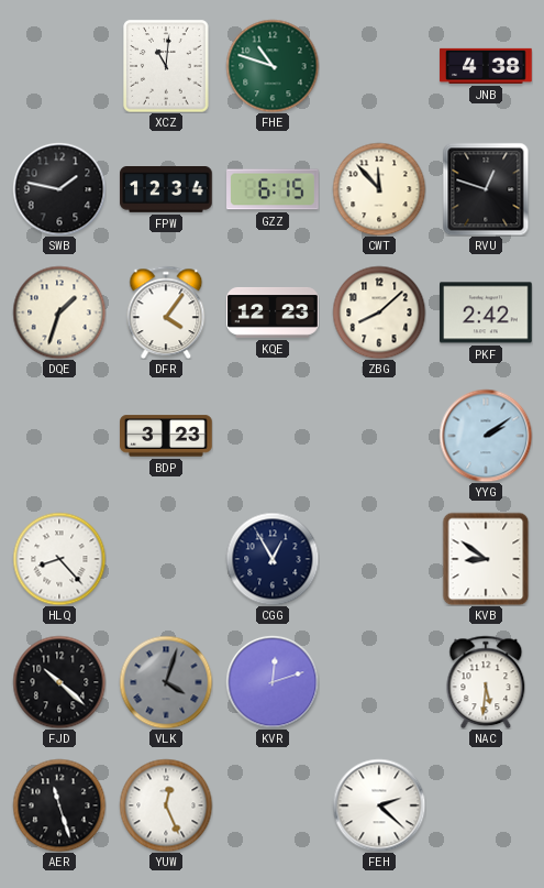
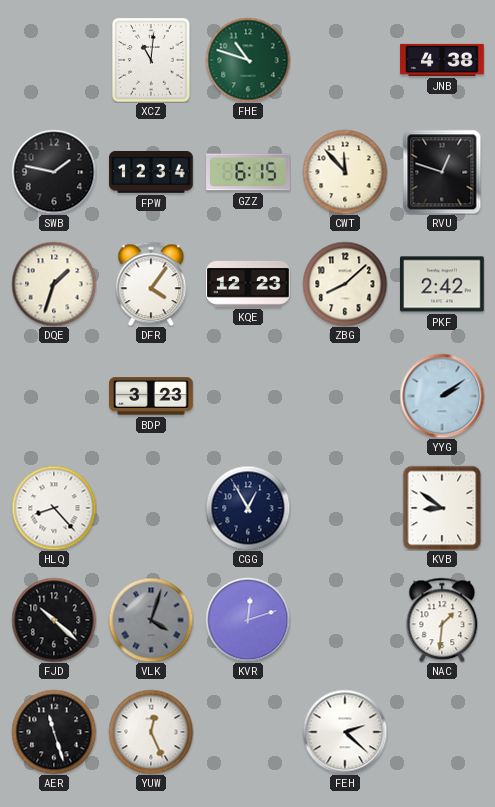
NAC: 5:31 -> 1:31 (442, 620)
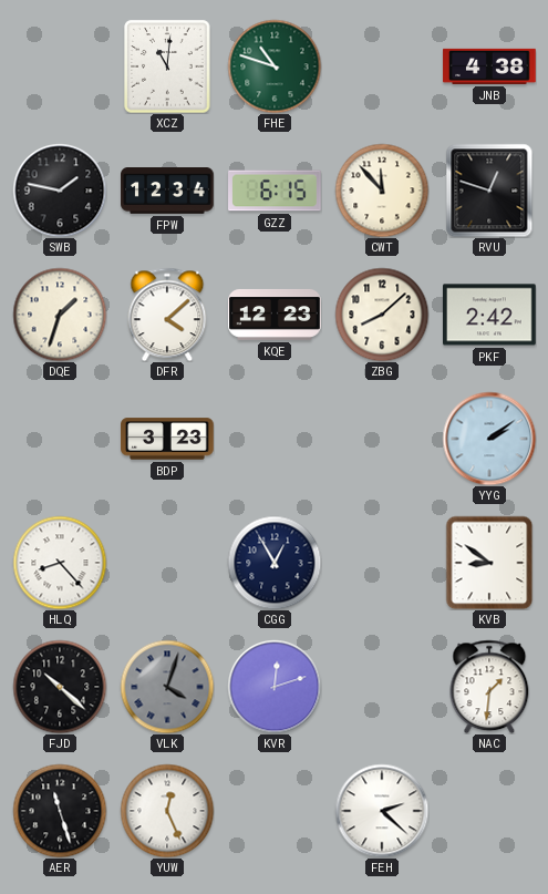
DFR: 4:06 -> 4:08 (167, 315)
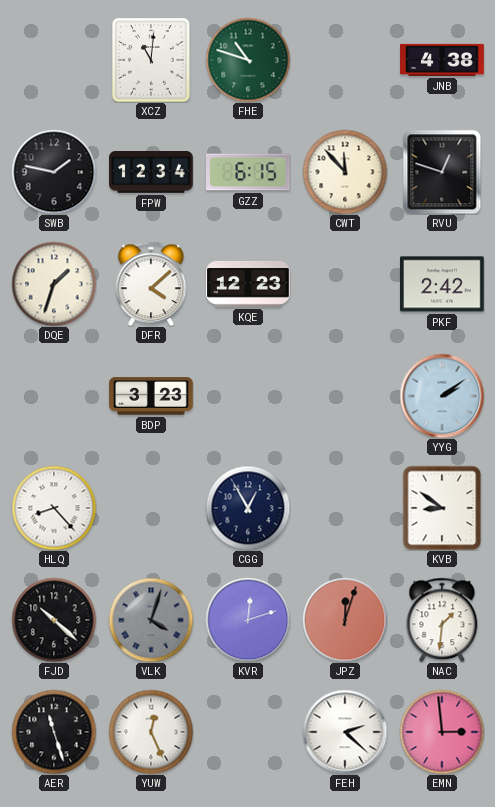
ZBG: 8:08 -> none (382, 315)
JPZ: none -> 12:03 (345, 620)
EMN: none -> 2:59 (442, 732)
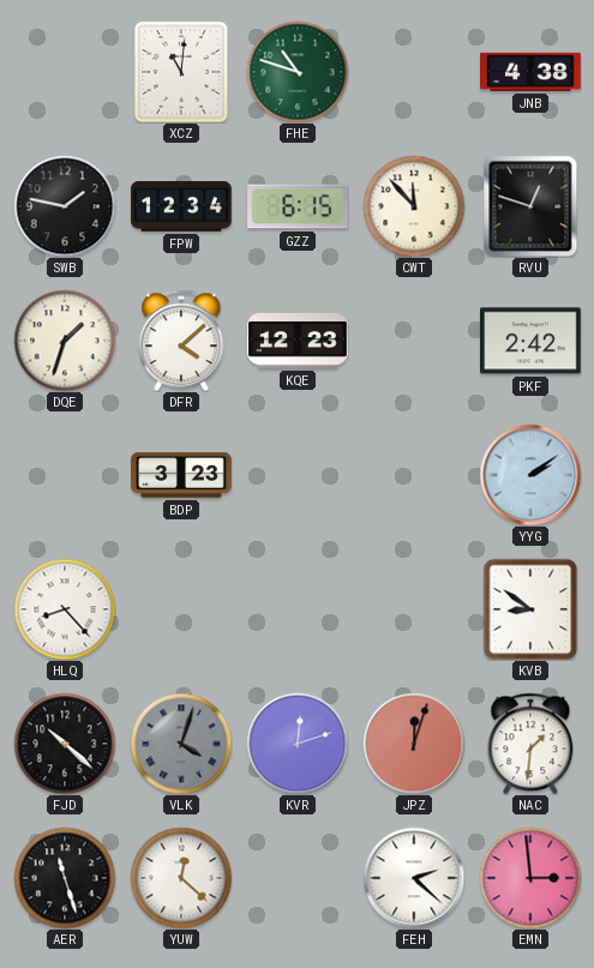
CGG: 12:55 -> none (248, 508)
YUW: 12:26 -> 12:22 (181, 878)
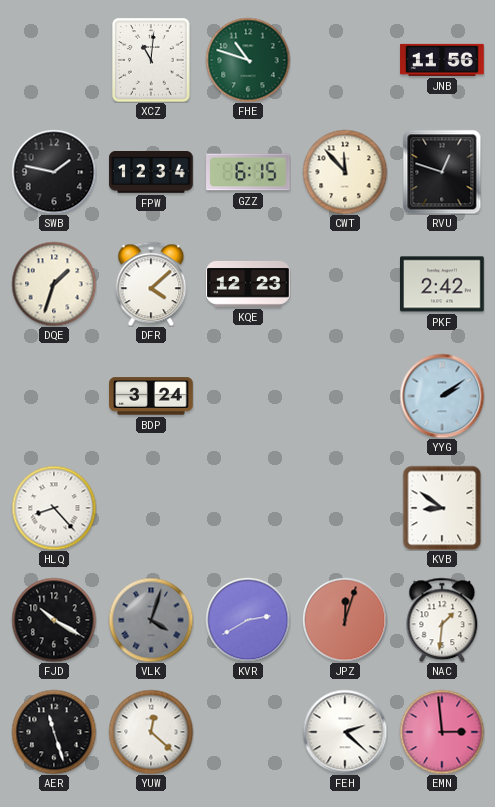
JNB: 4:38 -> 11:56 (442, 60)
BDP: 3:23 -> 3:24 (151, 396)
FJD: 10:22 -> 10:20 (54, 620)
KVR: 12:12 -> 2:40 (248, 620)
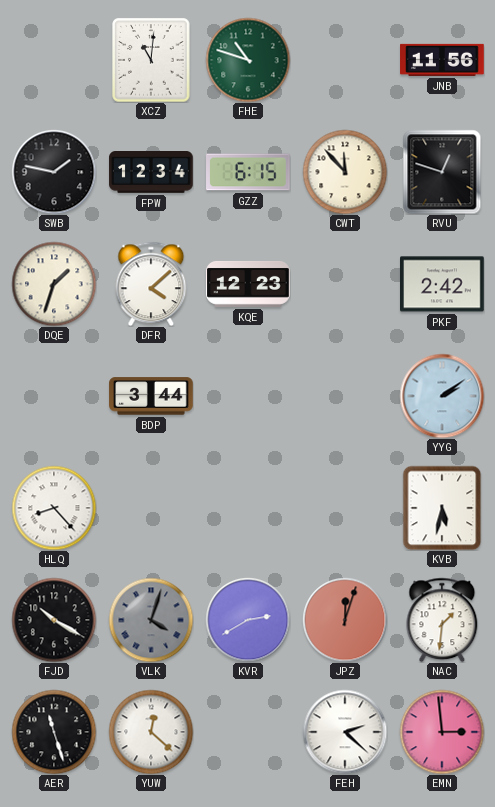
BDP: 3:24 -> 3:44 (151, 396)
KVB: 8:51 -> 5:32 (442, 508)
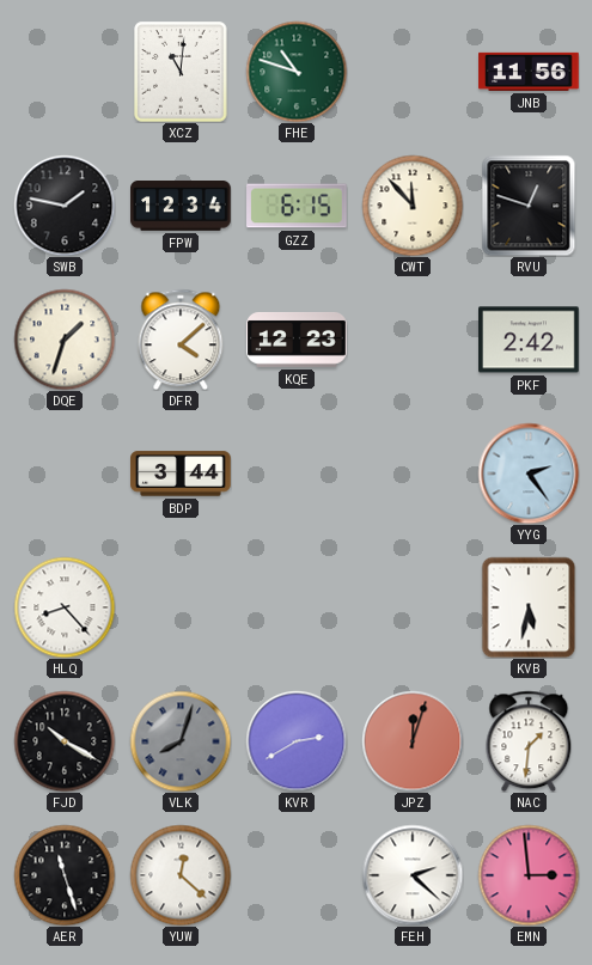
YYG: 2:09 -> 2:24 (529, 474)
VLK: 4:03 -> 8:03 (181, 741)
